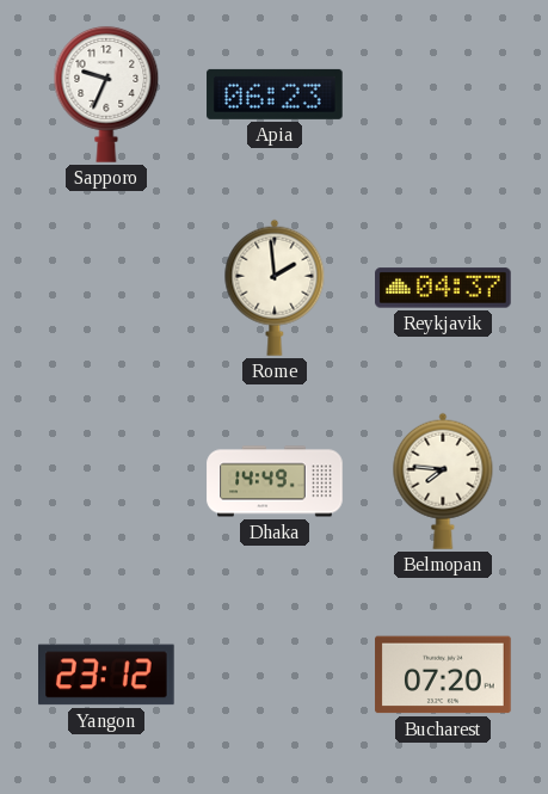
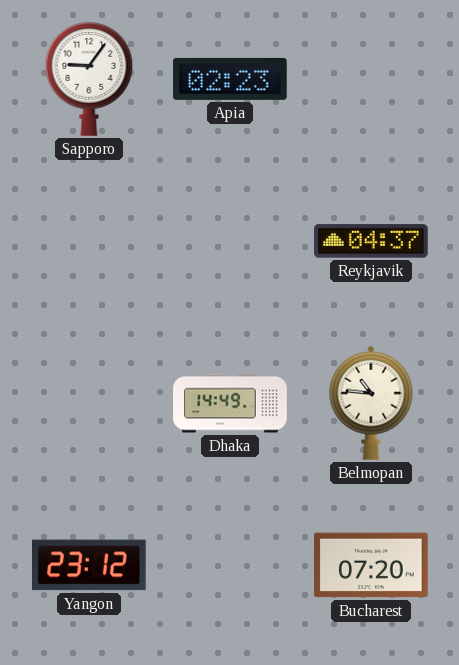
Sapporo: 9:34 -> 9:06 (89, 79)
Apia: 06:23 -> 02:23 (230, 79)
Rome: 1:59 -> none (275, 288)
Belmopan: 7:46 -> 10:46 (371, 403)
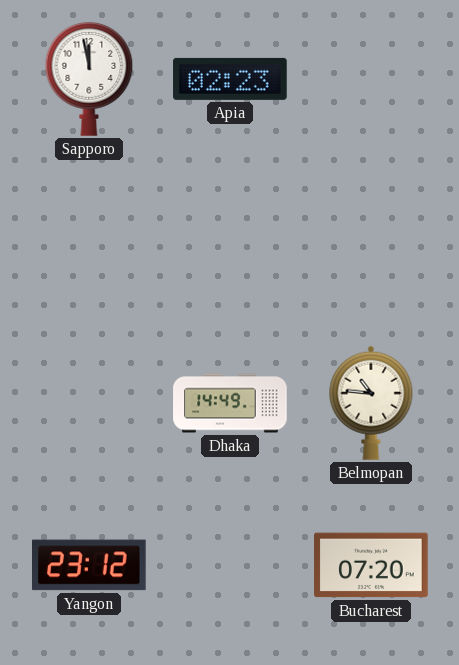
Sapporo: 9:06 -> 11:58 (89, 79)
Reykjavik: 04:37 -> none (371, 241)
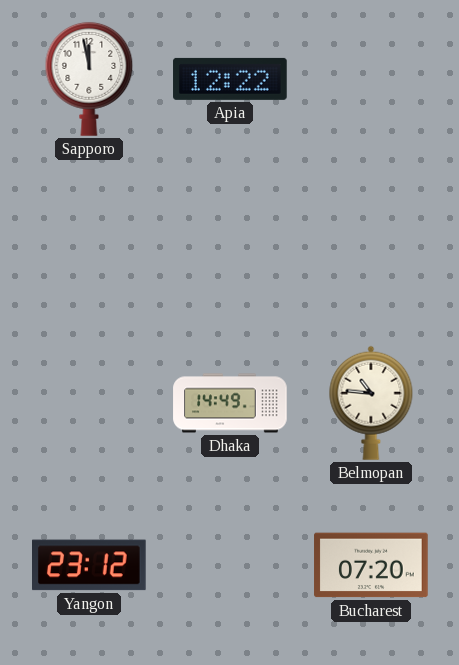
Apia: 02:23 -> 12:22 (230, 79)
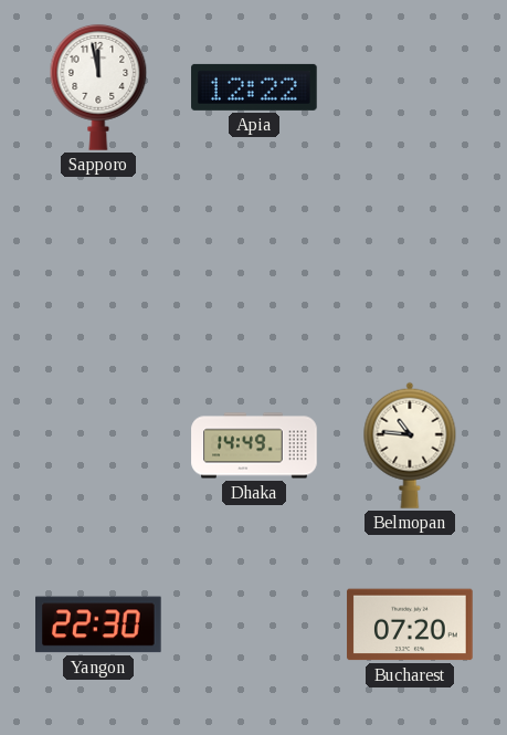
Yangon: 23:12 -> 22:30 (98, 624)
